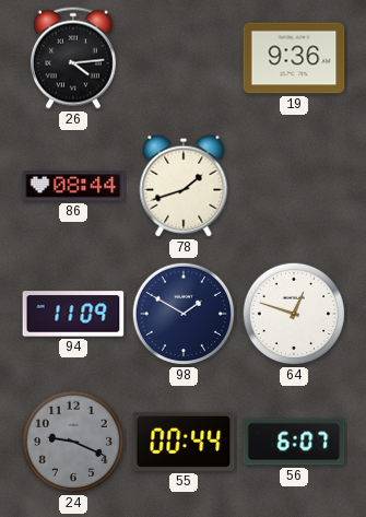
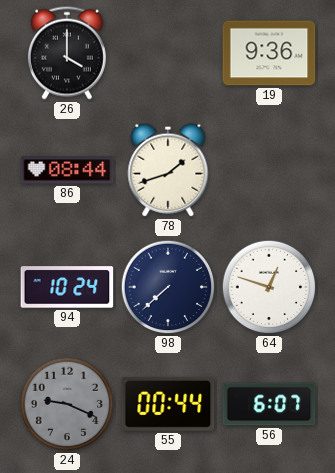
26: 4:14 -> 4:00 (67, 53)
94: 11:09 -> 10:24 (67, 287)
98: 1:50 -> 7:38 (168, 287)
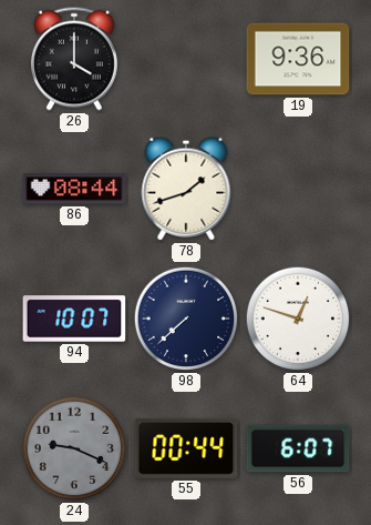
94: 10:24 -> 10:07 (74, 319)
